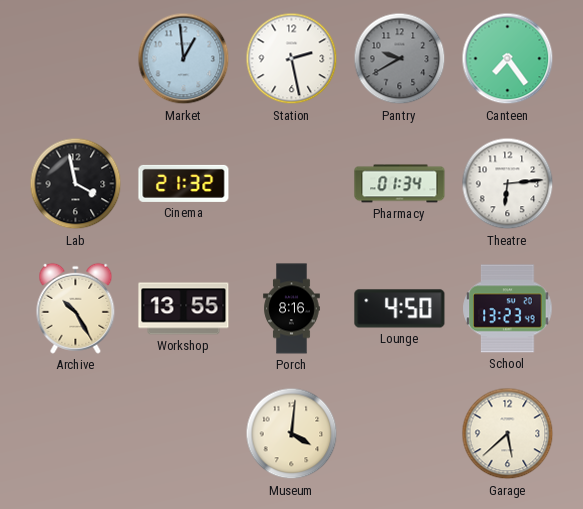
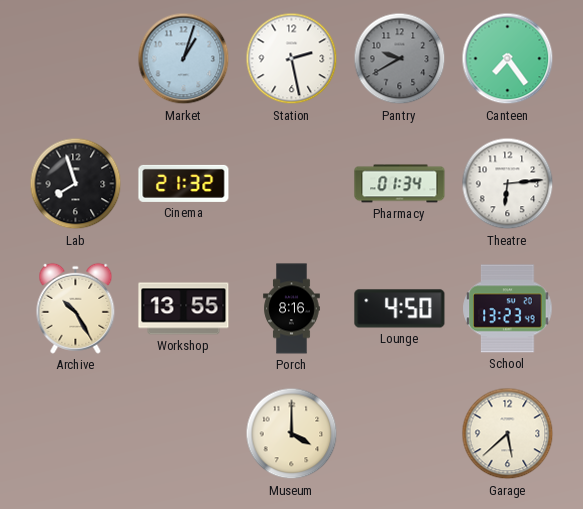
Market: 12:59 -> 1:03 (184, 59)
Lab: 3:58 -> 7:57 (76, 184)
Museum: 4:01 -> 4:00 (292, 434)
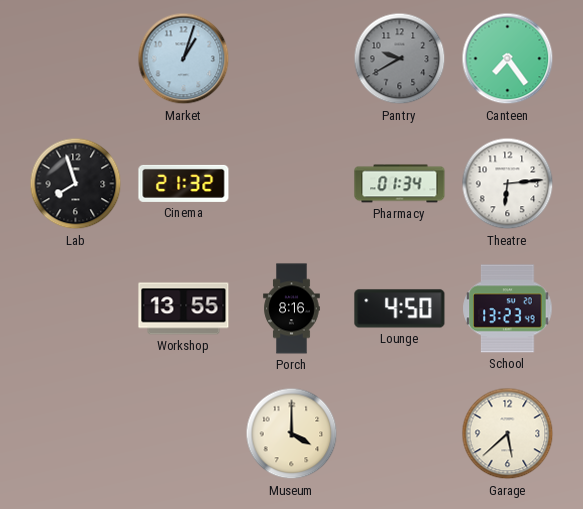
Station: 2:28 -> none (292, 59)
Archive: 10:25 -> none (76, 308)
